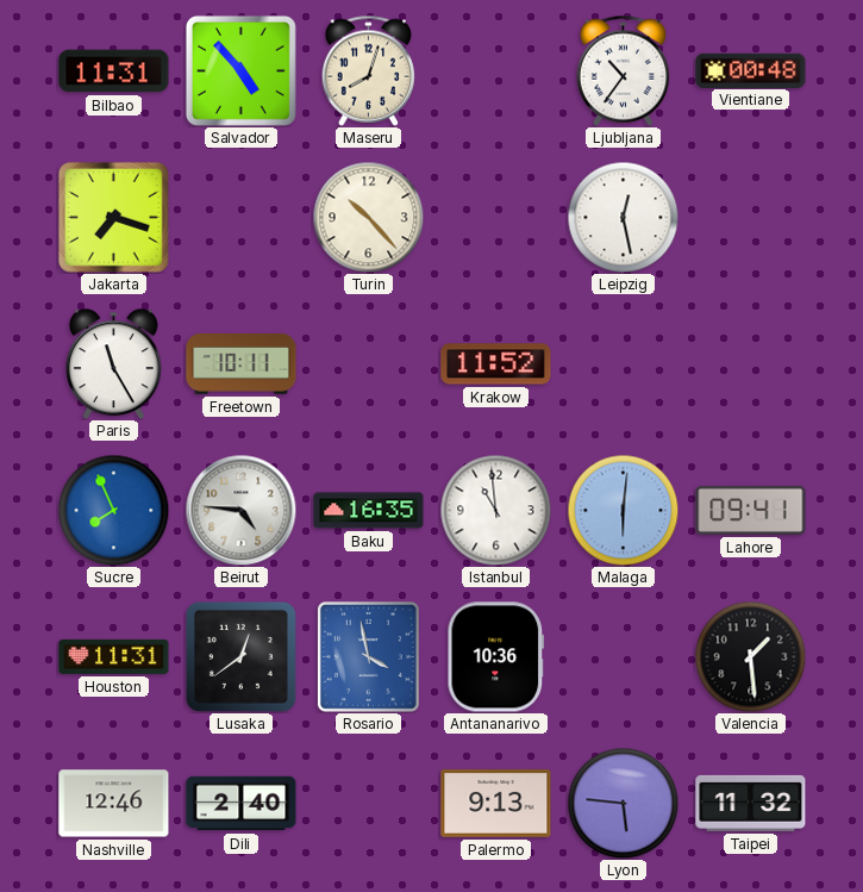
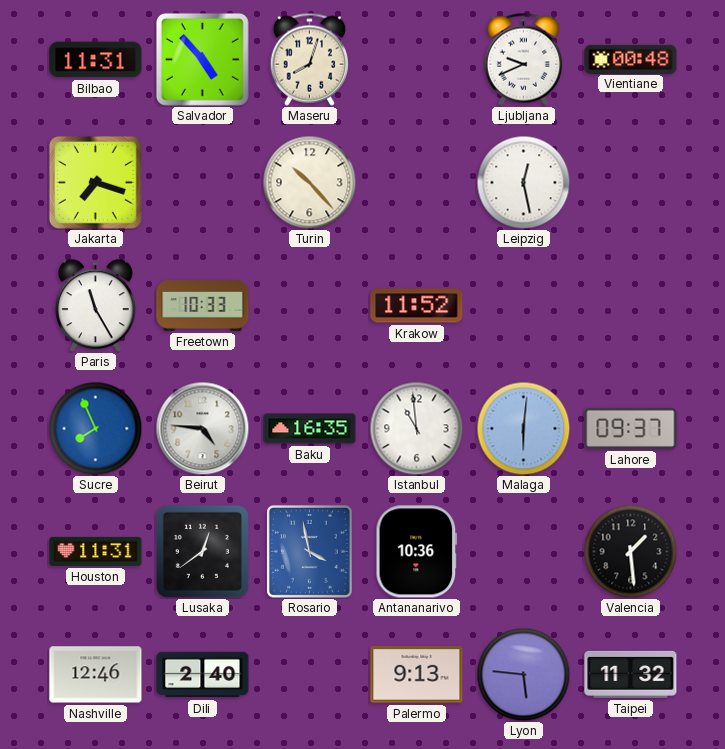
Ljubljana: 10:36 -> 9:41 (523, 59)
Freetown: 10:11 -> 10:33 (203, 306)
Lahore: 09:41 -> 09:37 (631, 428)
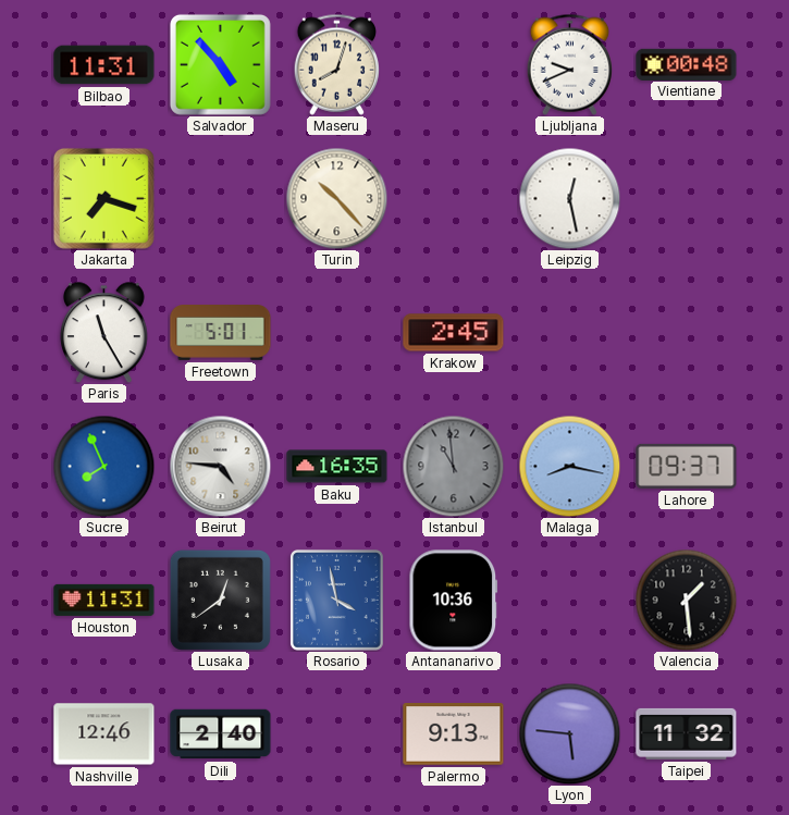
Freetown: 10:33 -> 5:01 (221, 333)
Krakow: 11:52 -> 2:45 (454, 333)
Istanbul dial: white -> grey (453, 466)
Malaga: 6:01 -> 8:17 (569, 466)
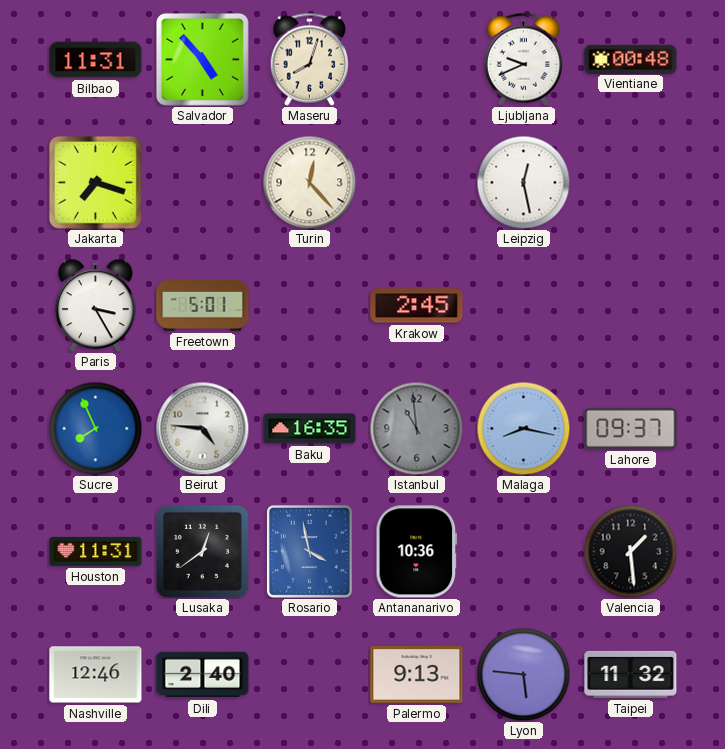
Turin: 10:23 -> 12:23 (309, 182)
Paris: 11:25 -> 3:25 (96, 305)
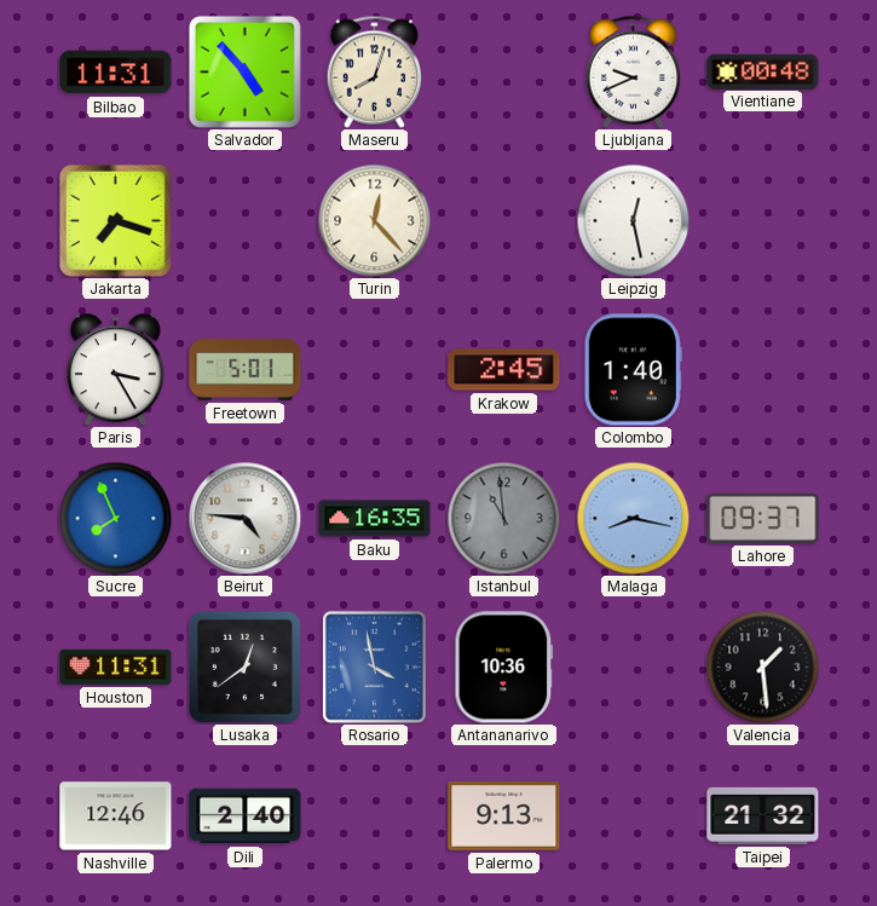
Colombo: none -> 1:40 (633, 370)
Lyon: 5:46 -> none (523, 674)
Taipei: 11:32 -> 21:32 (763, 815)
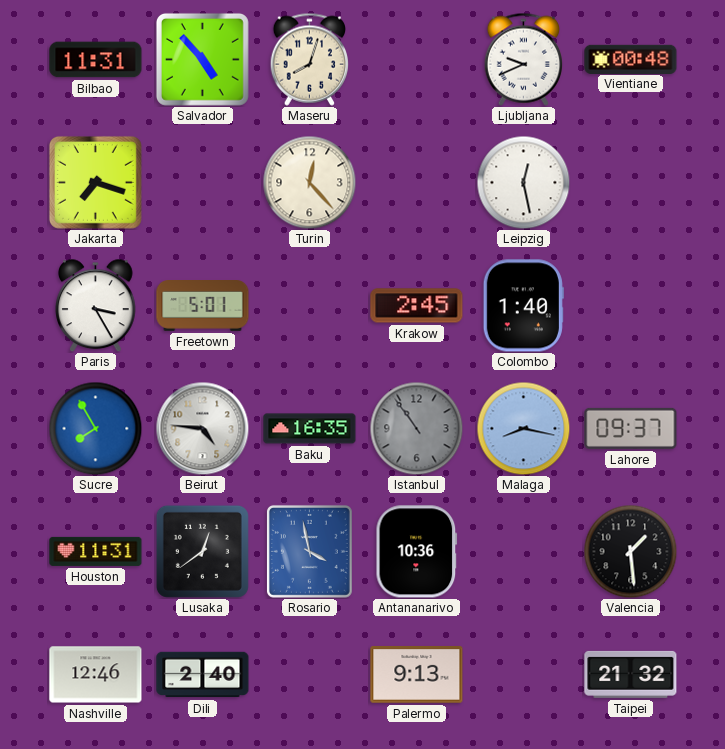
Sucre: 7:56 -> 7:55 (95, 428)
Istanbul: 10:59 -> 10:54 (416, 428)
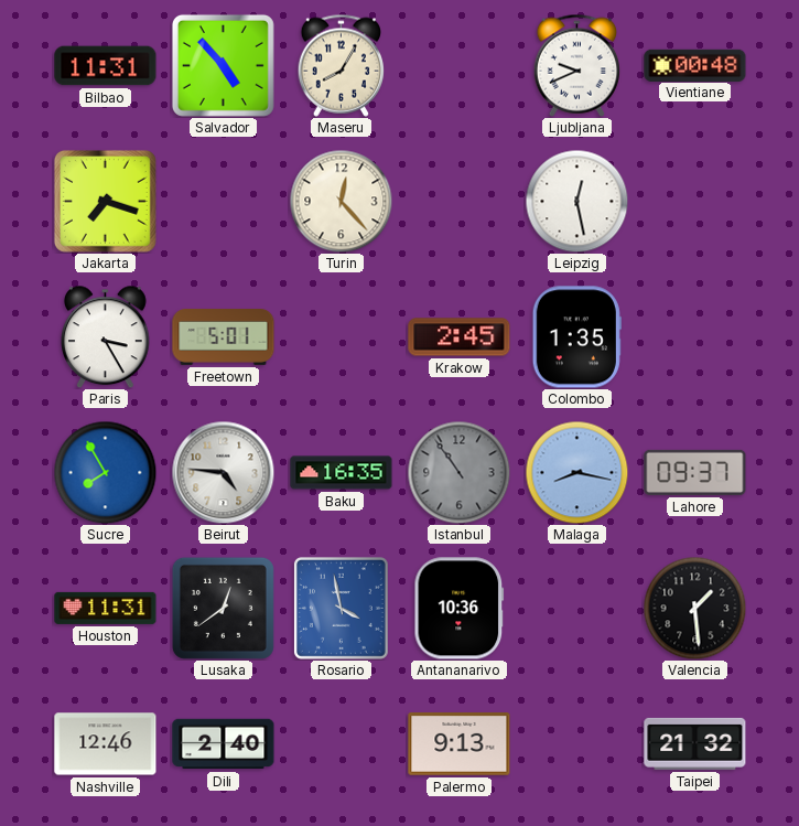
Maseru: 8:03 -> 8:05 (341, 65)
Colombo: 1:40 -> 1:35 (576, 337)
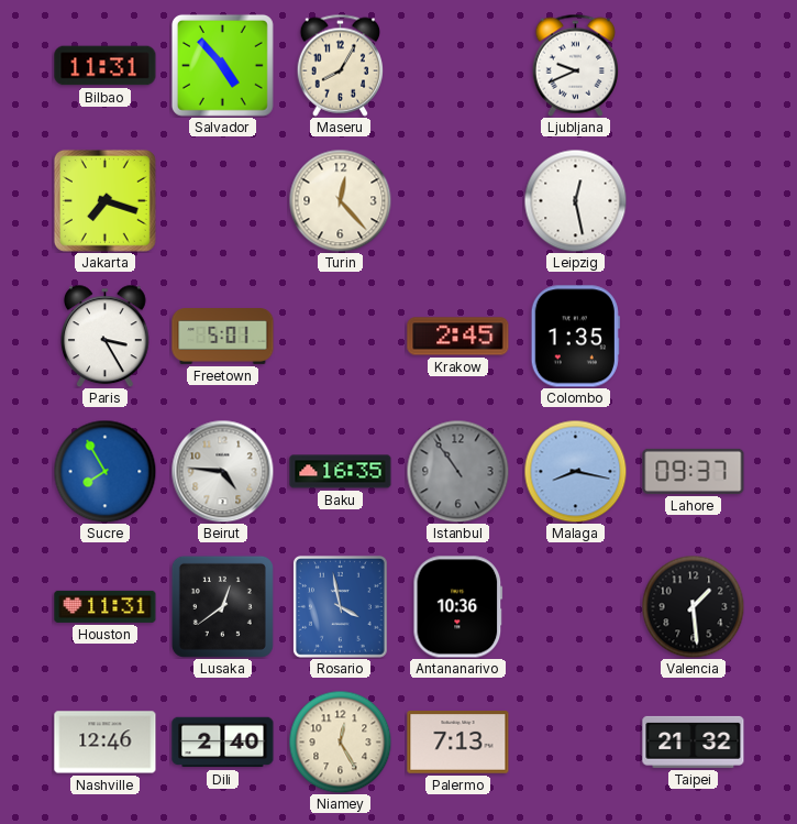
Vientiane: 00:48 -> none (695, 65)
Niamey: none -> 12:25 (340, 741)
Palermo: 9:13 -> 7:13 (458, 743)
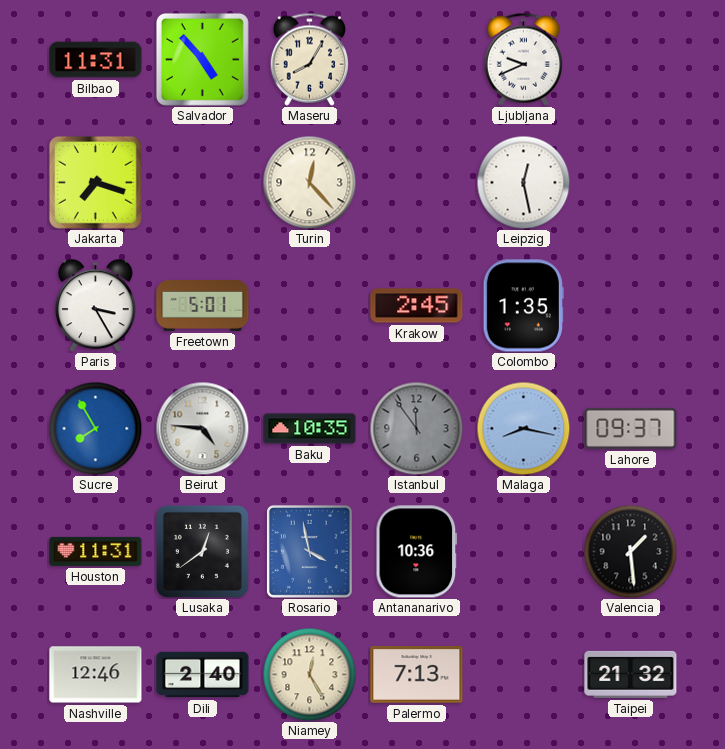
Baku: 16:35 -> 10:35 (310, 429)
Istanbul: 10:54 -> 11:54 (416, 428)
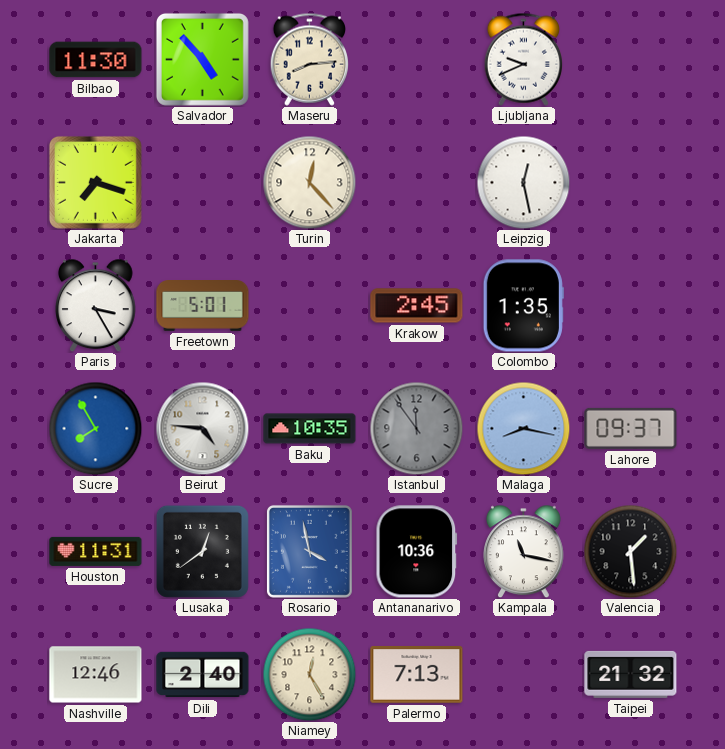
Bilbao: 11:31 -> 11:30 (96, 60)
Maseru: 8:05 -> 8:14 (309, 59)
Kampala: none -> 11:17 (524, 551)
